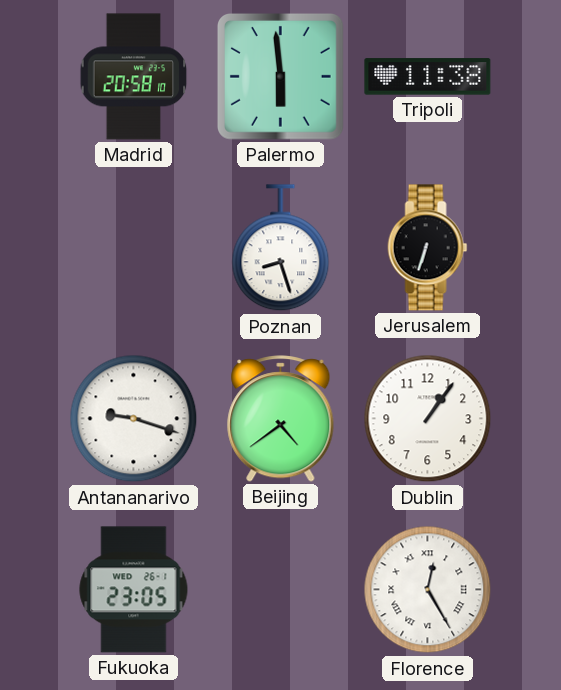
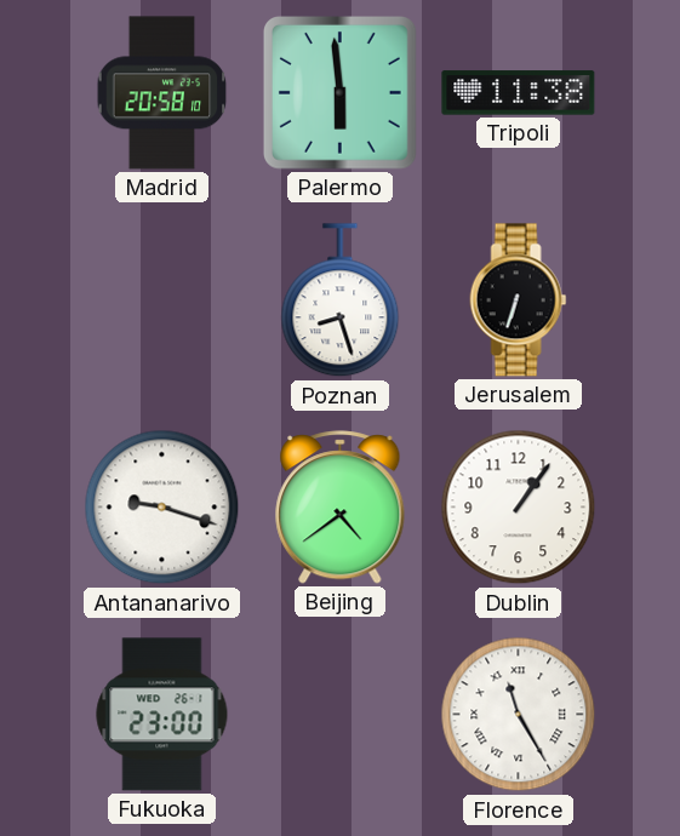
Fukuoka: 23:05 -> 23:00 (162, 715)
Florence: 12:25 -> 11:25 (519, 715)
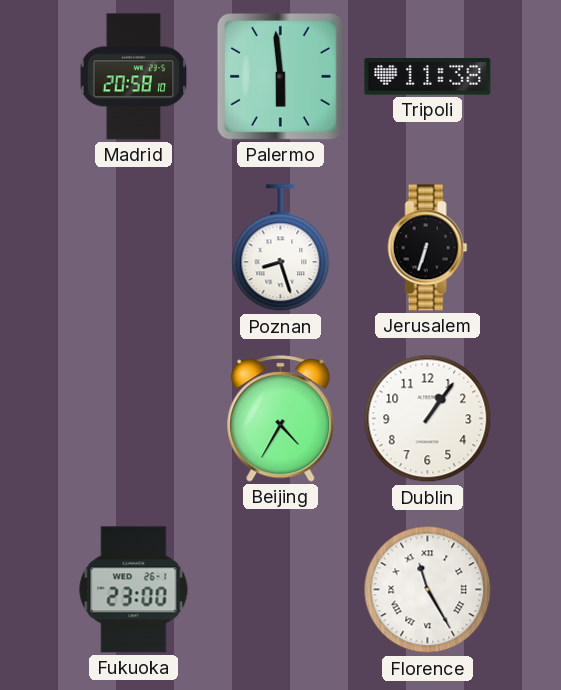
Antananarivo: 9:18 -> none (162, 508)
Beijing: 4:39 -> 4:35 (281, 419)
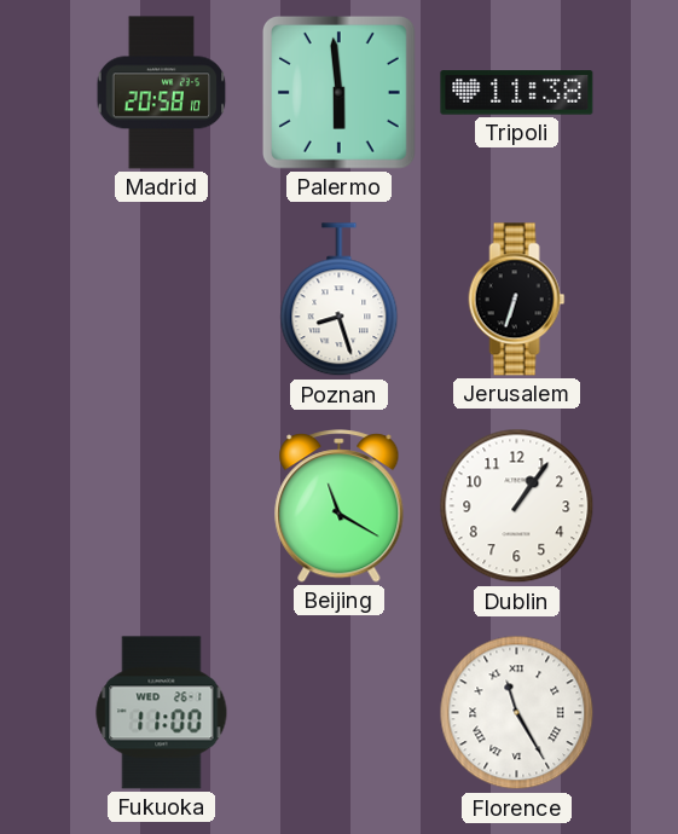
Beijing: 4:35 -> 11:20 (340, 506)
Fukuoka: 23:00 -> 11:00 (162, 713)
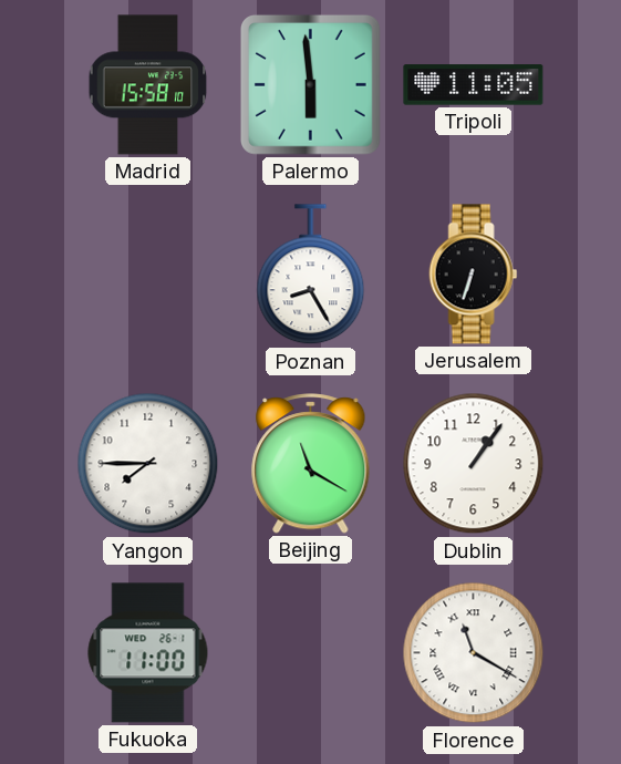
Madrid: 20:58 -> 15:58 (148, 85)
Tripoli: 11:38 -> 11:05 (474, 85)
Poznan: 8:27 -> 8:25 (311, 275)
Yangon: none -> 7:45 (148, 464)
Florence: 11:25 -> 11:20 (474, 653)
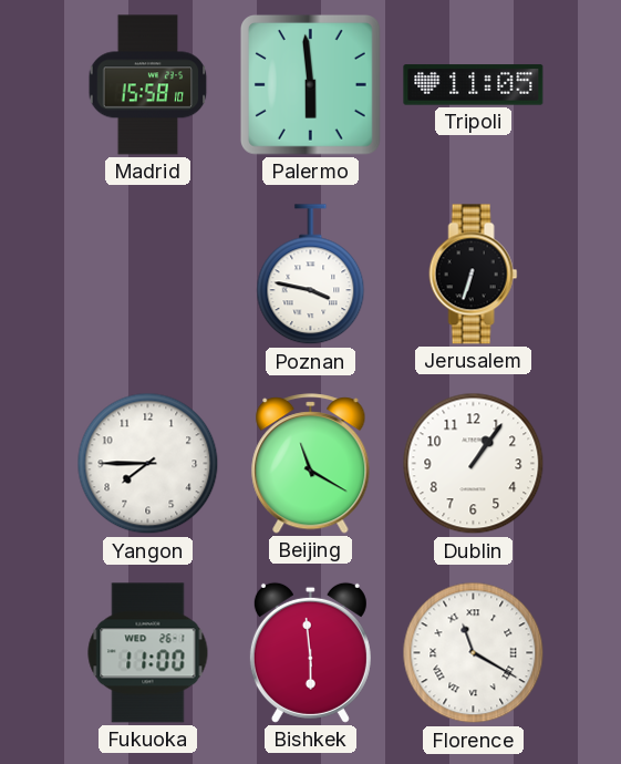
Poznan: 8:25 -> 3:47 (311, 275)
Bishkek: none -> 5:59 (310, 652)
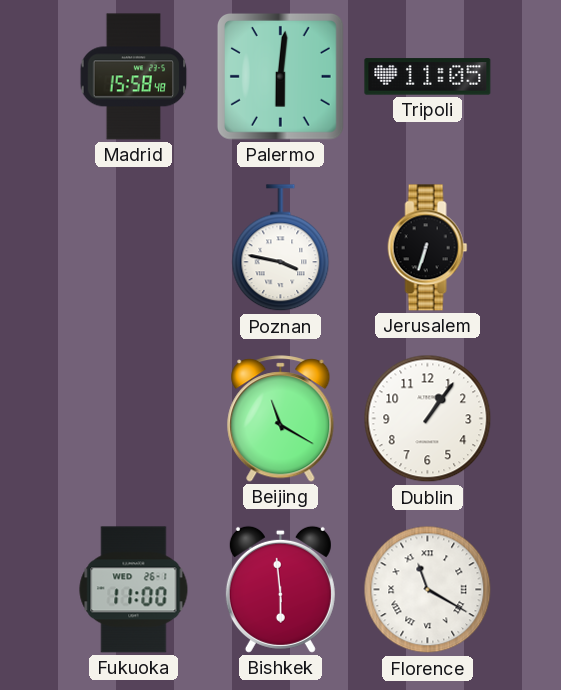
Madrid: 15:58:10 -> 15:58:48 (134, 77)
Palermo: 5:59 -> 6:01 (280, 76)
Yangon: 7:45 -> none (148, 464)
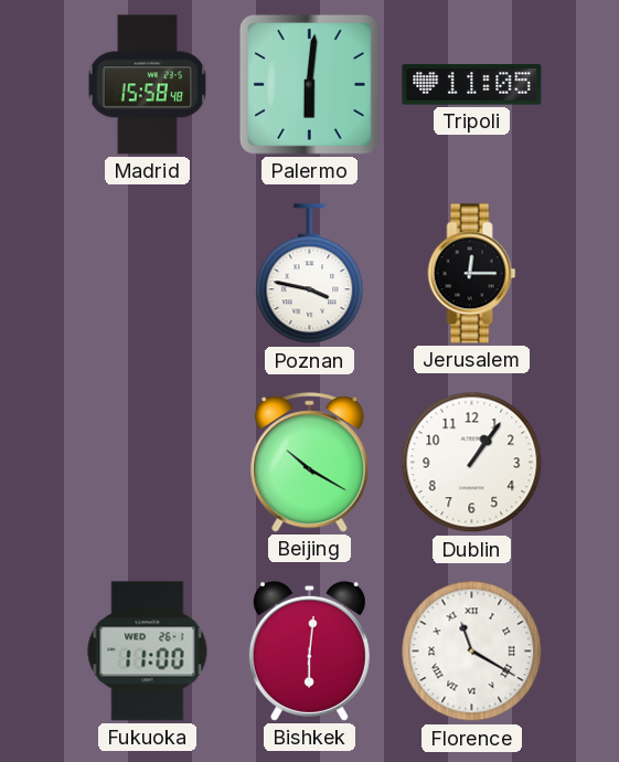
Jerusalem: 6:33 -> 12:15 (472, 274)
Beijing: 11:20 -> 10:20 (310, 463)
Bishkek: 5:59 -> 6:01 (309, 650)
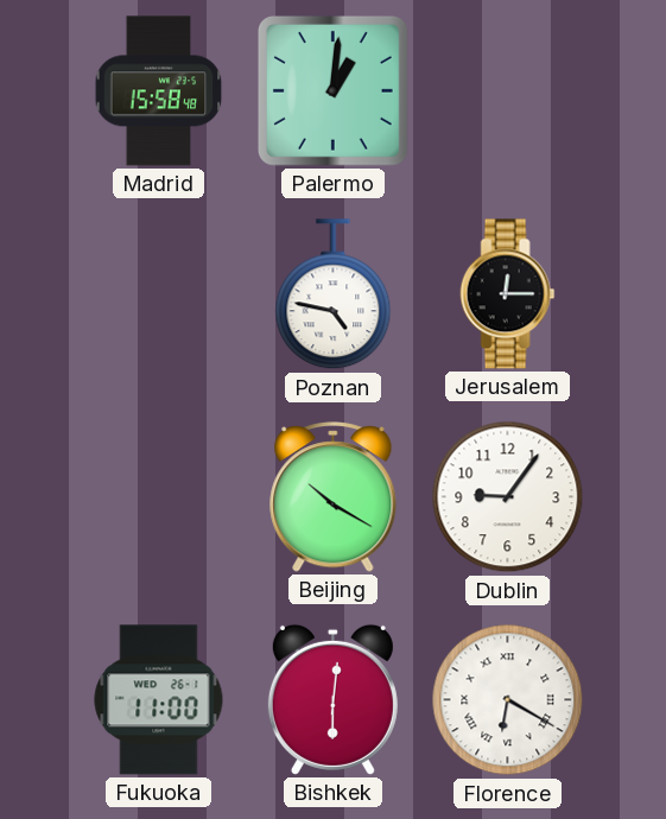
Palermo: 6:01 -> 1:01 (332, 90)
Tripoli: 11:05 -> none (472, 85)
Poznan: 3:47 -> 4:47 (334, 294)
Dublin: 1:06 -> 9:06 (508, 497)
Florence: 11:20 -> 6:20 (508, 700)
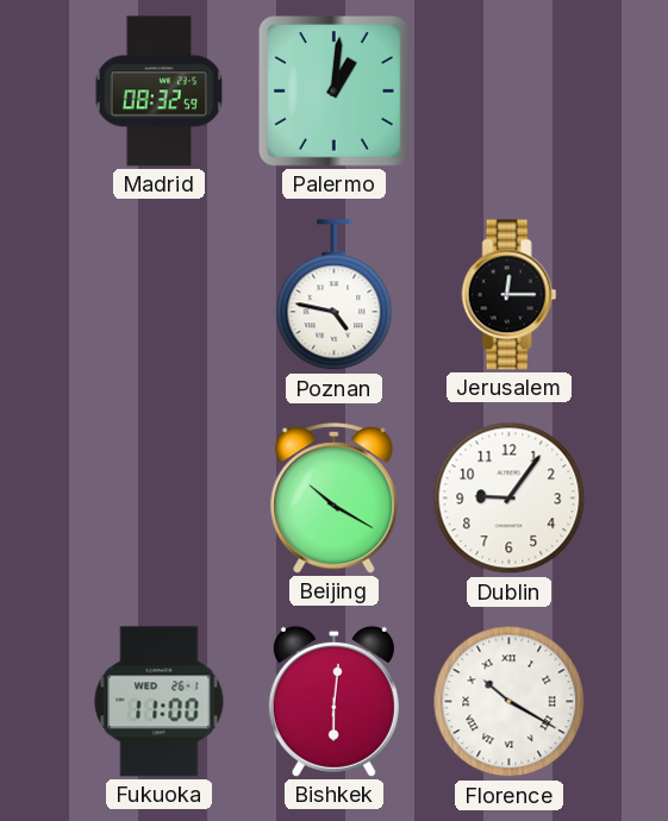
Madrid: 15:58 -> 08:32 (160, 92)
Florence: 6:20 -> 10:20 (510, 702)
